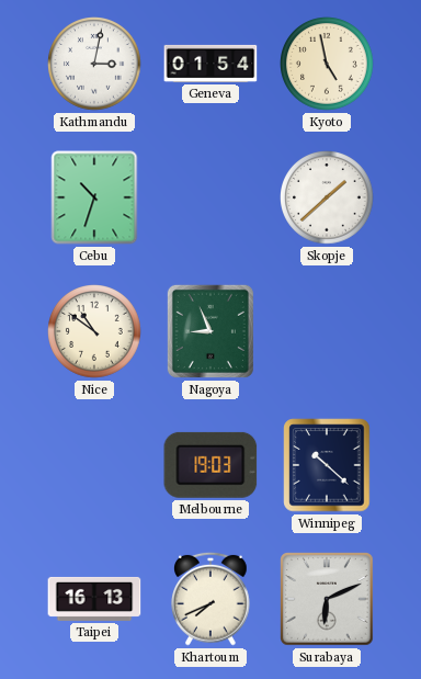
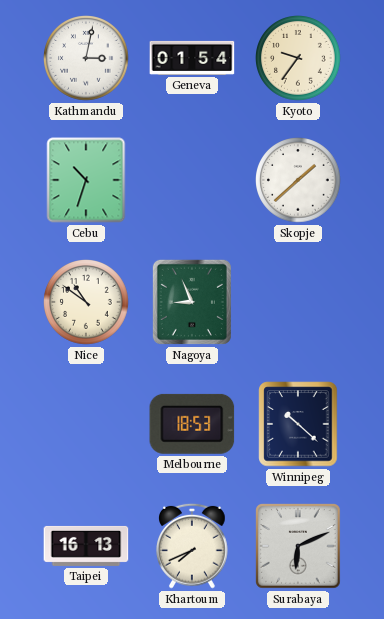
Kyoto: 4:58 -> 9:36 (298, 59)
Melbourne: 19:03 -> 18:53 (192, 424)
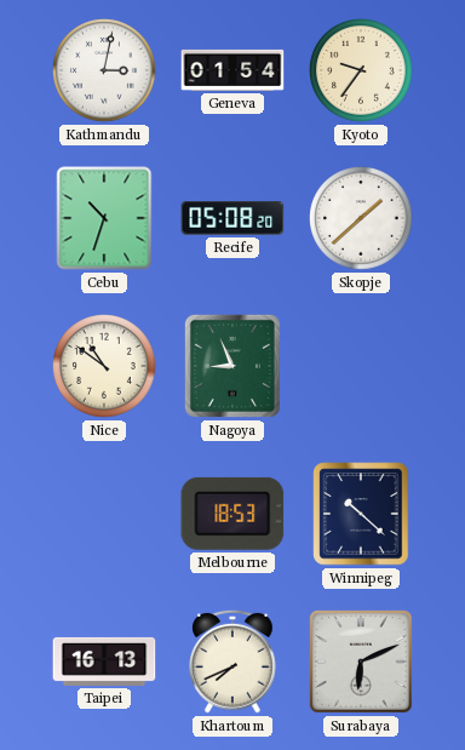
Recife: none -> 05:08 (232, 219)
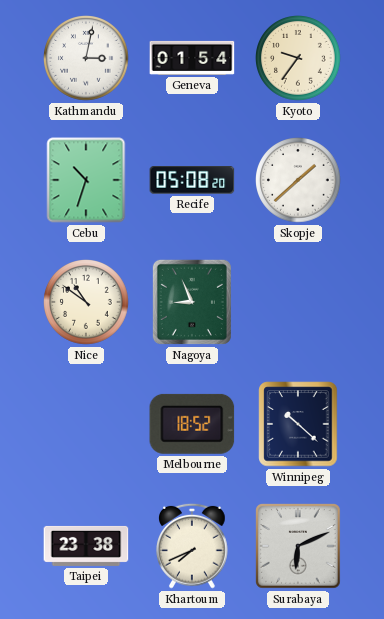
Melbourne: 18:53 -> 18:52 (192, 424)
Taipei: 16:13 -> 23:38 (86, 546)
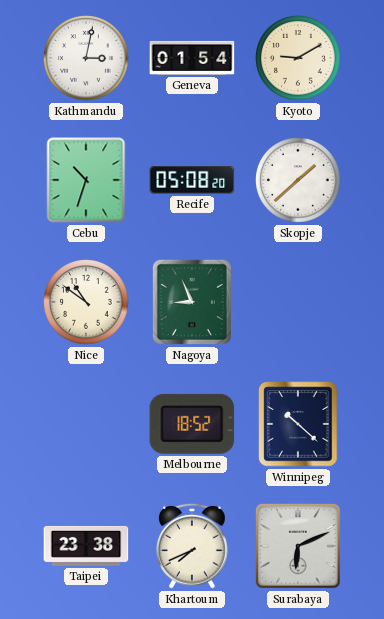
Kyoto: 9:36 -> 9:10 (298, 59)
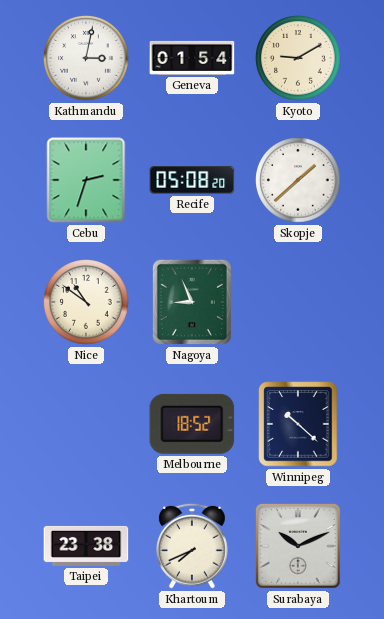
Cebu: 10:33 -> 2:33 (86, 180)
Surabaya: 6:11 -> 10:11 (299, 547)
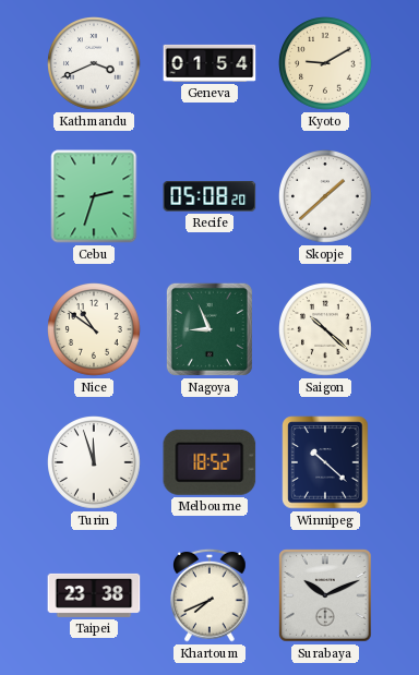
Kathmandu: 3:02 -> 3:41 (94, 64)
Saigon: none -> 10:22 (325, 330)
Turin: none -> 11:57 (94, 463)
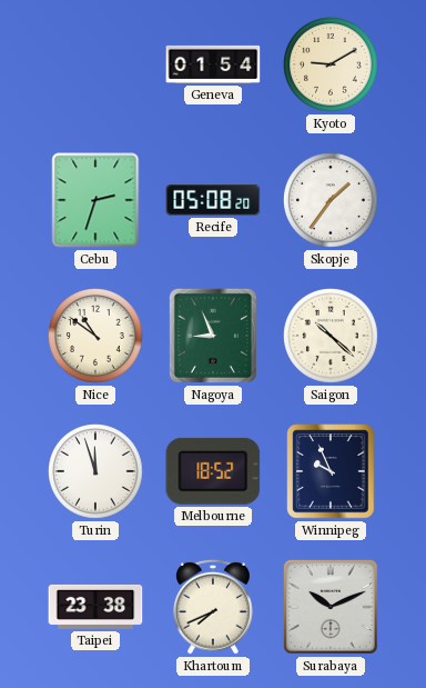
Kathmandu: 3:41 -> none (94, 64)
Skopje: 1:38 -> 1:36 (331, 201)
Winnipeg: 10:22 -> 9:56 (331, 471)
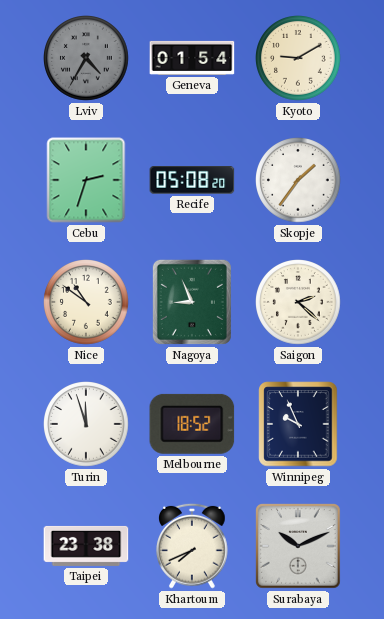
Lviv: none -> 4:35 (86, 59)
Saigon: 10:22 -> 2:22 (298, 303)
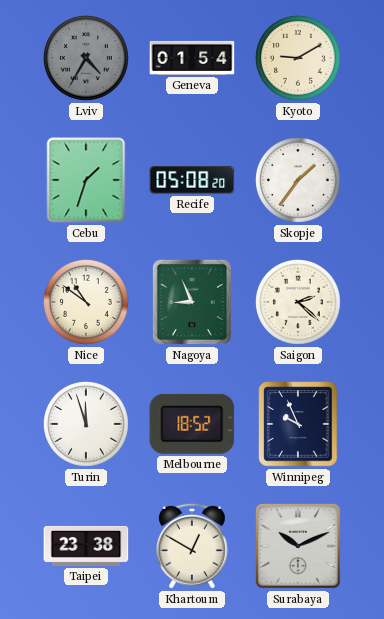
Cebu: 2:33 -> 1:33 (86, 180)
Khartoum: 7:41 -> 12:50 (193, 546)
